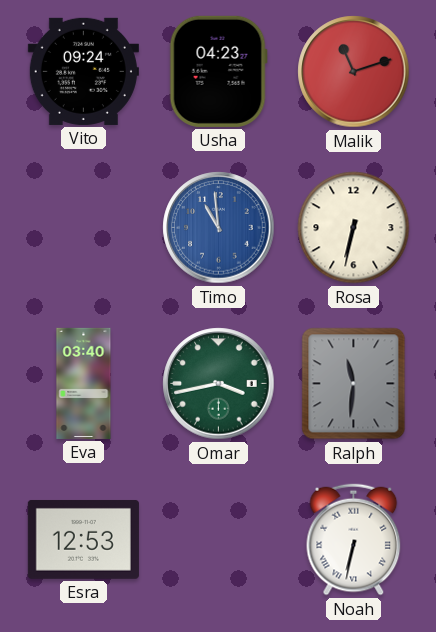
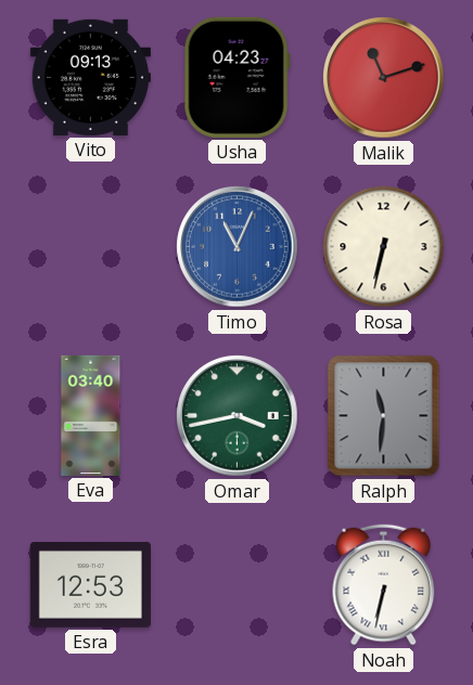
Vito: 09:24 -> 09:13 (90, 77)
Timo: 10:59 -> 11:04 (238, 247)
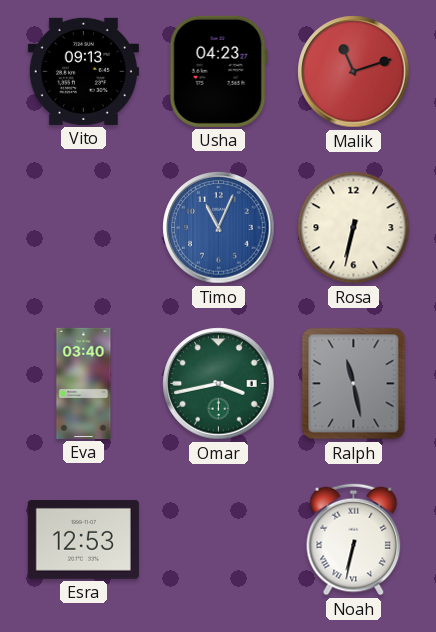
Ralph: 11:31 -> 11:28 (354, 384)
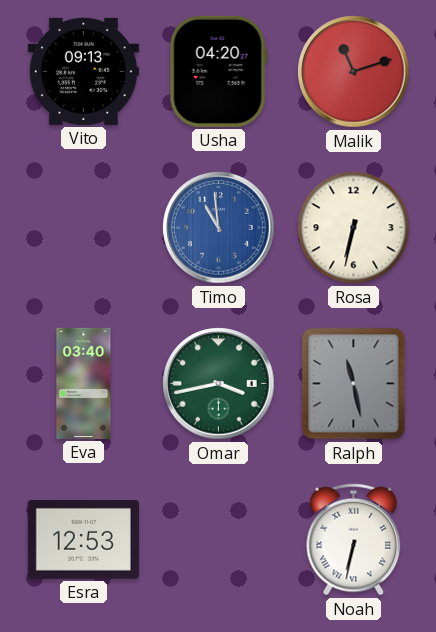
Usha: 04:23 -> 04:20 (218, 71)
Timo: 11:04 -> 10:59 (219, 228)
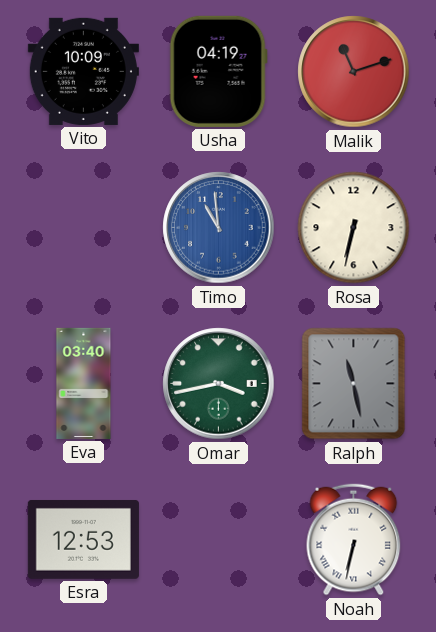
Vito: 09:13 -> 10:09 (83, 71)
Usha: 04:20 -> 04:19 (218, 71)
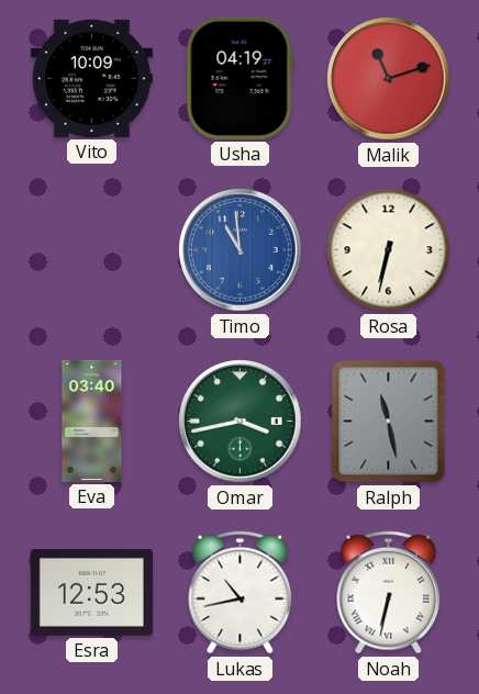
Lukas: none -> 10:43 (241, 593)
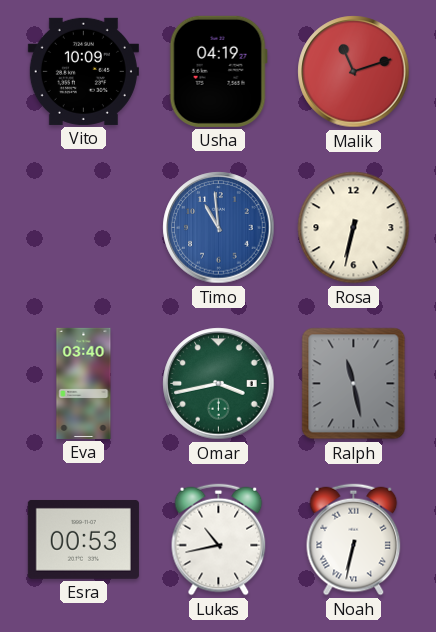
Esra: 12:53 -> 00:53 (83, 539)
